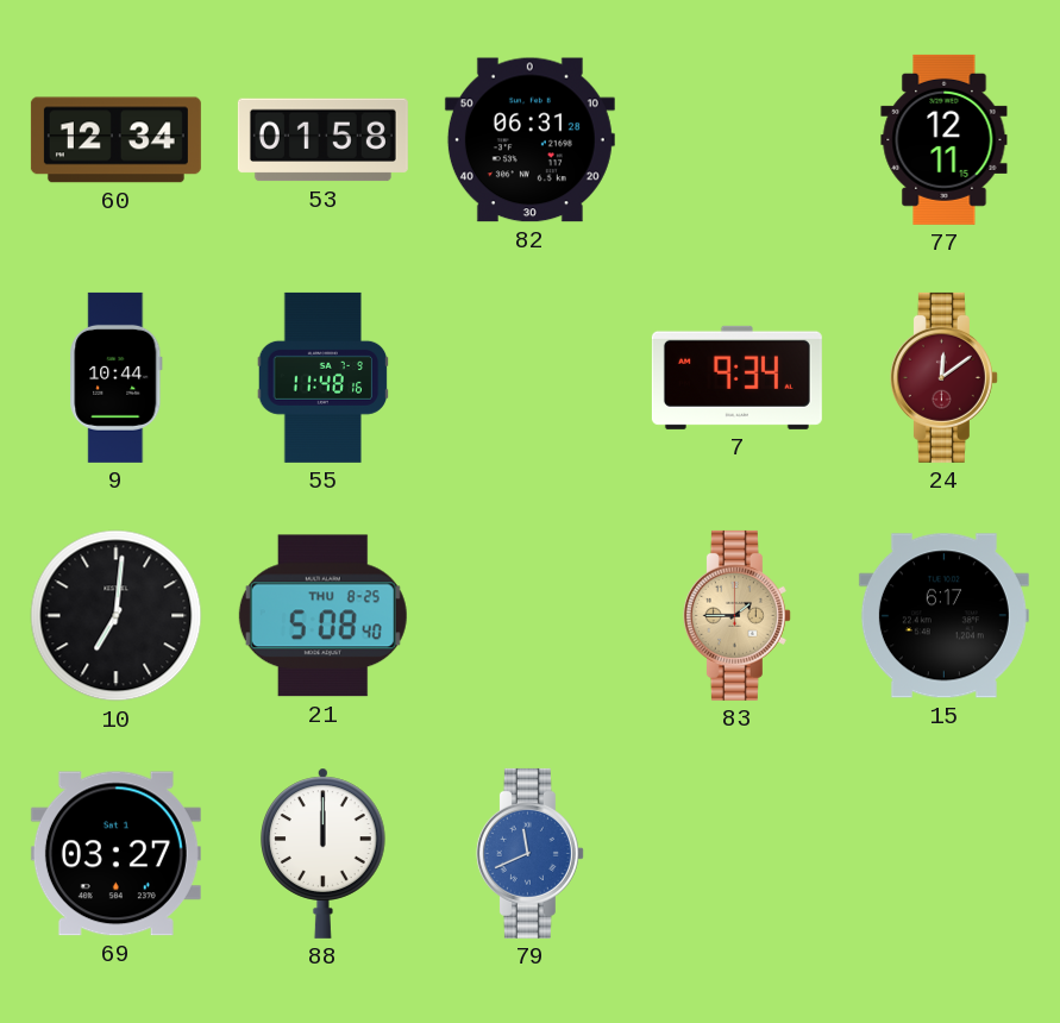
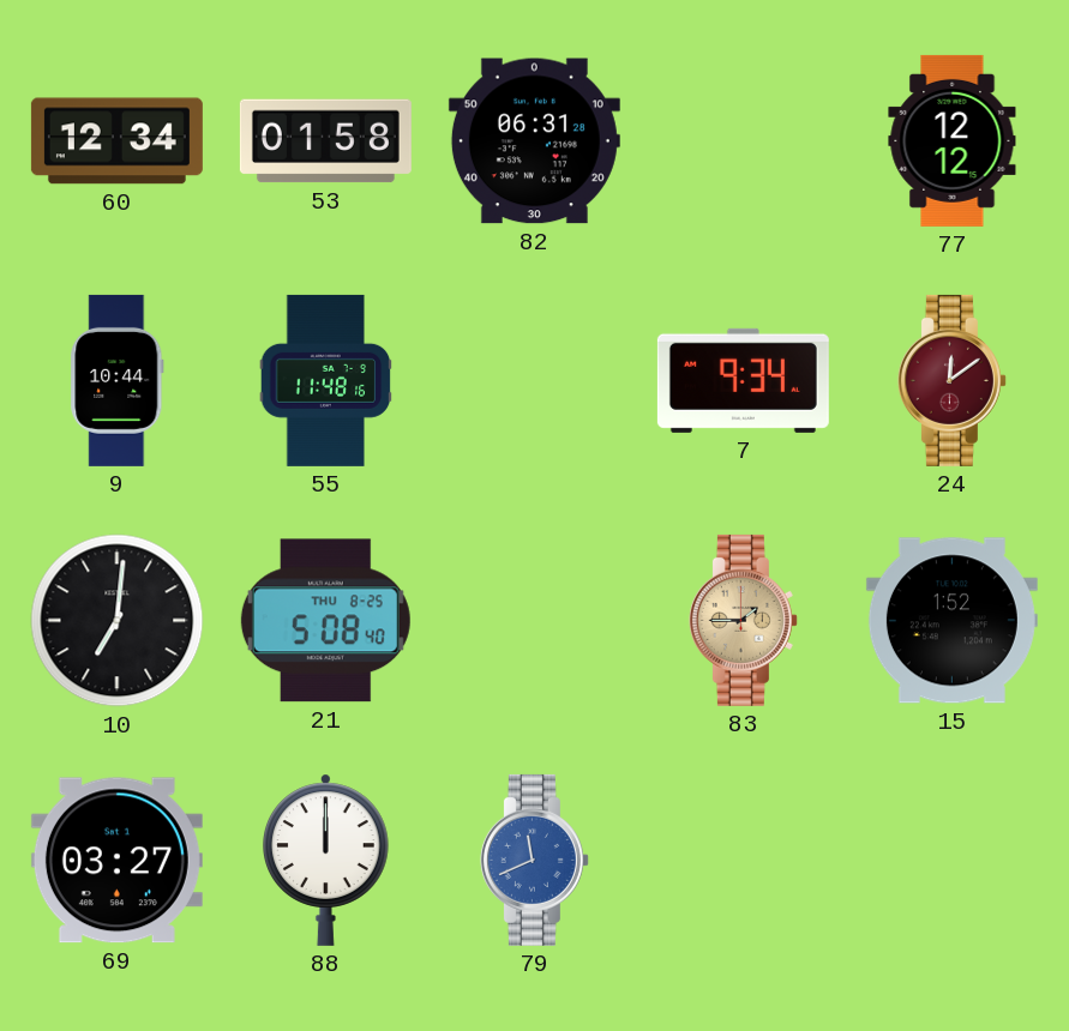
77: 12:11 -> 12:12 (953, 140)
15: 6:17 -> 1:52 (951, 621)
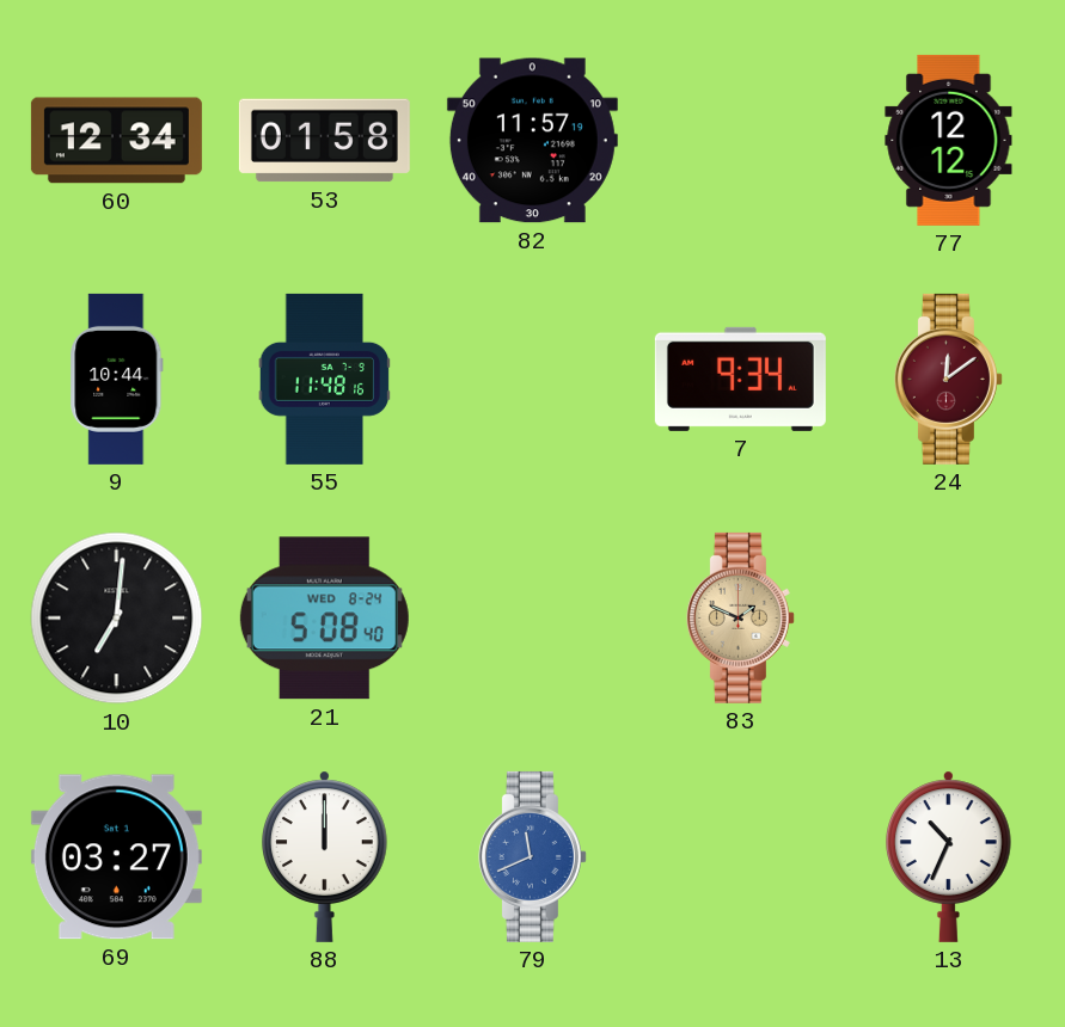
82: 06:31 -> 11:57 (532, 141)
21 date: THU 8-25 -> WED 8-24 (324, 619)
83: 1:45 -> 1:49 (740, 617)
15: 1:52 -> none (951, 621)
13: none -> 10:34 (949, 856)
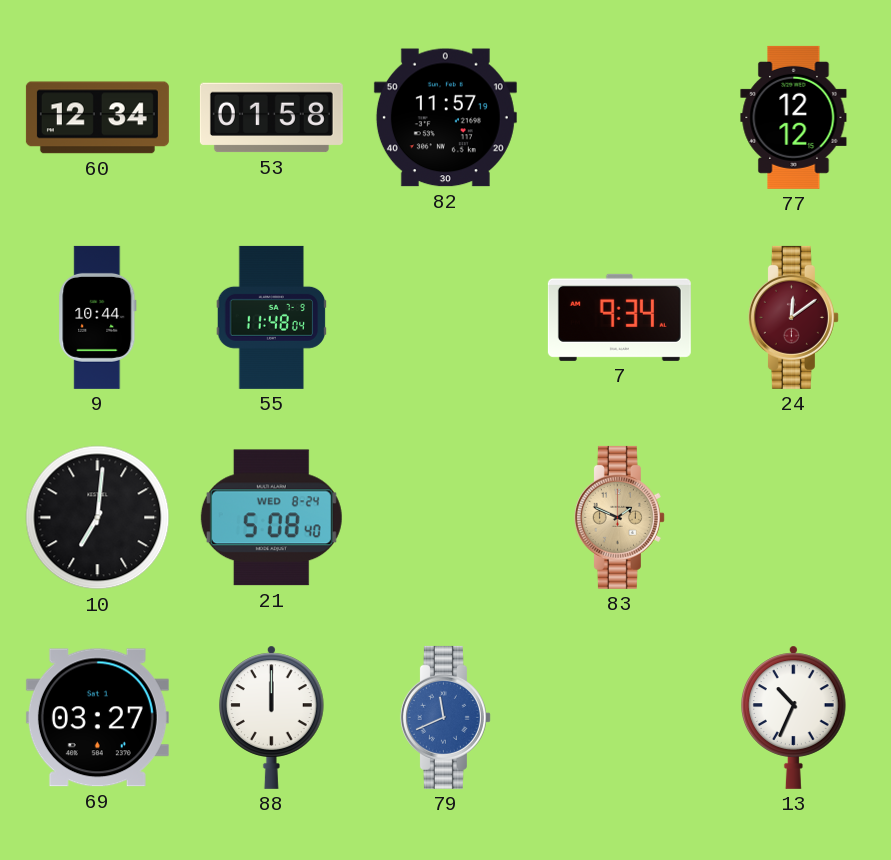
55: 11:48:16 -> 11:48:04 (272, 317)
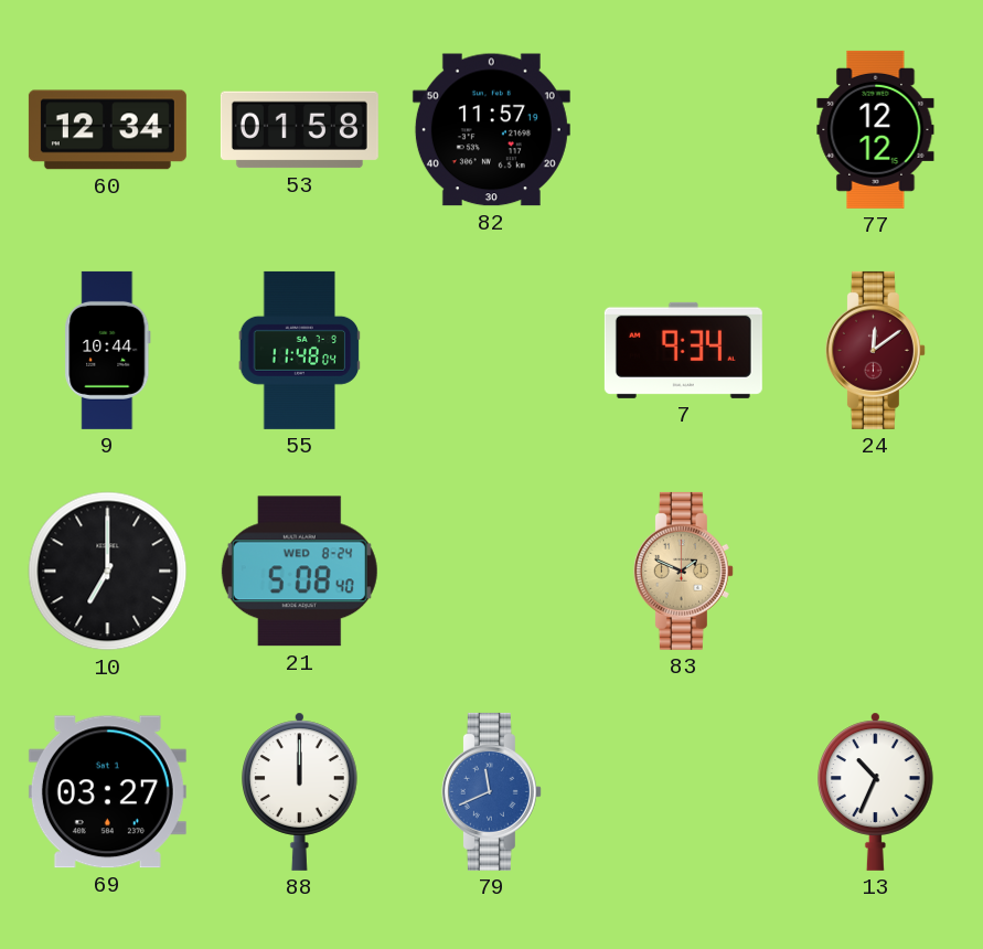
10: 7:01 -> 7:00 (108, 572)
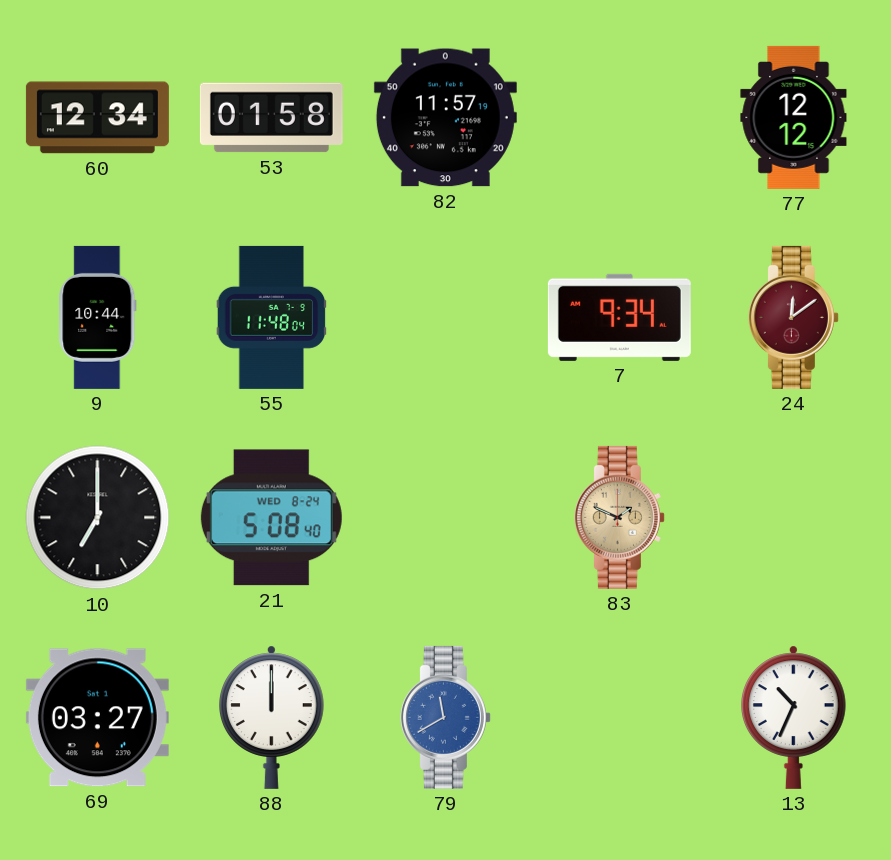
79: 11:41 -> 11:40 (445, 717)
